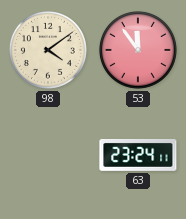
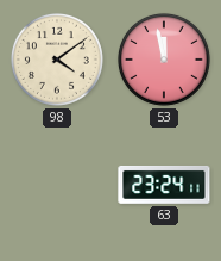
53: 11:54 -> 11:58 (164, 60)
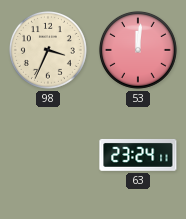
98: 4:09 -> 3:34 (48, 50)
53: 11:58 -> 12:01 (138, 50)
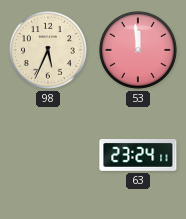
98: 3:34 -> 5:34 (48, 50)
53: 12:01 -> 11:59 (138, 50)
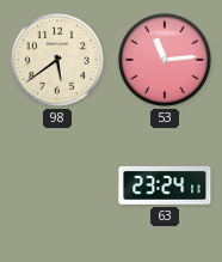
98: 5:34 -> 5:39 (57, 60)
53: 11:59 -> 11:14 (165, 60)
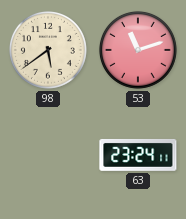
53: 11:14 -> 11:12 (138, 50)
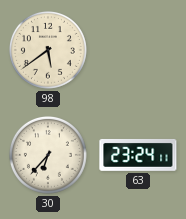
53: 11:12 -> none (138, 50)
30: none -> 6:37 (48, 155)
